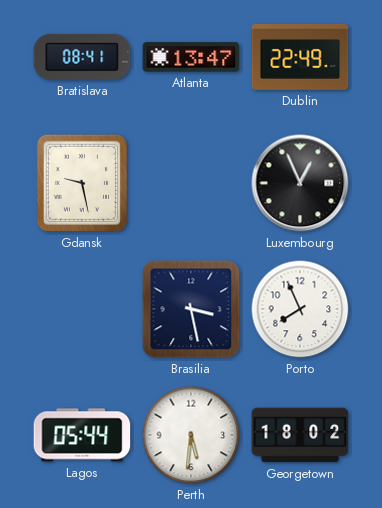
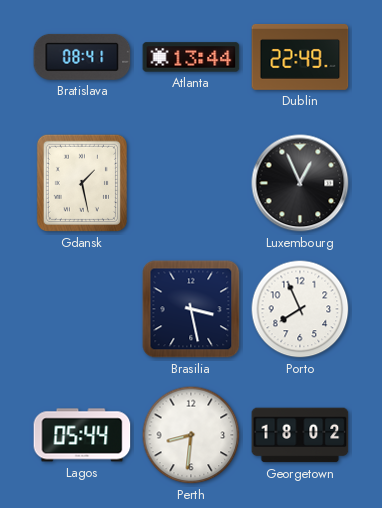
Atlanta: 13:47 -> 13:44 (191, 57)
Gdansk: 9:28 -> 1:28 (82, 183)
Perth: 5:31 -> 8:31 (191, 435)
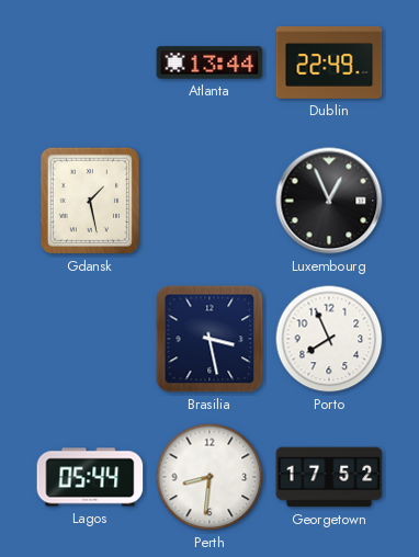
Bratislava: 08:41 -> none (82, 57)
Georgetown: 18:02 -> 17:52 (329, 477)
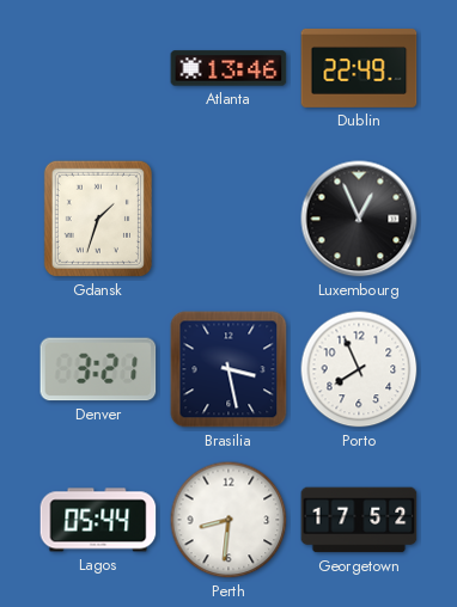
Atlanta: 13:44 -> 13:46 (228, 68)
Gdansk: 1:28 -> 1:33 (98, 219)
Denver: none -> 3:21 (98, 369)
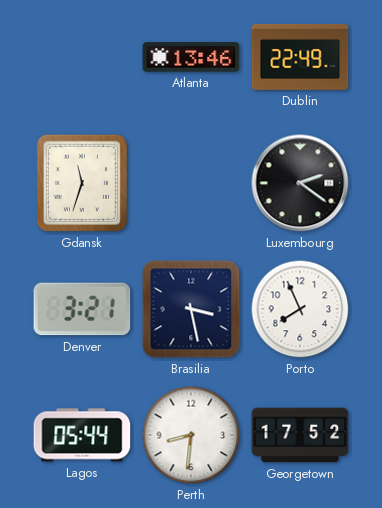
Gdansk: 1:33 -> 11:33 (82, 183)
Luxembourg: 12:56 -> 2:21 (300, 183)
